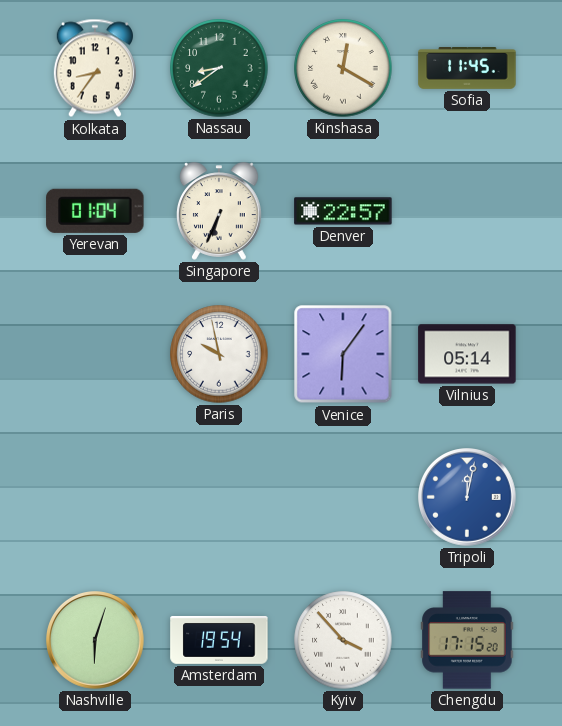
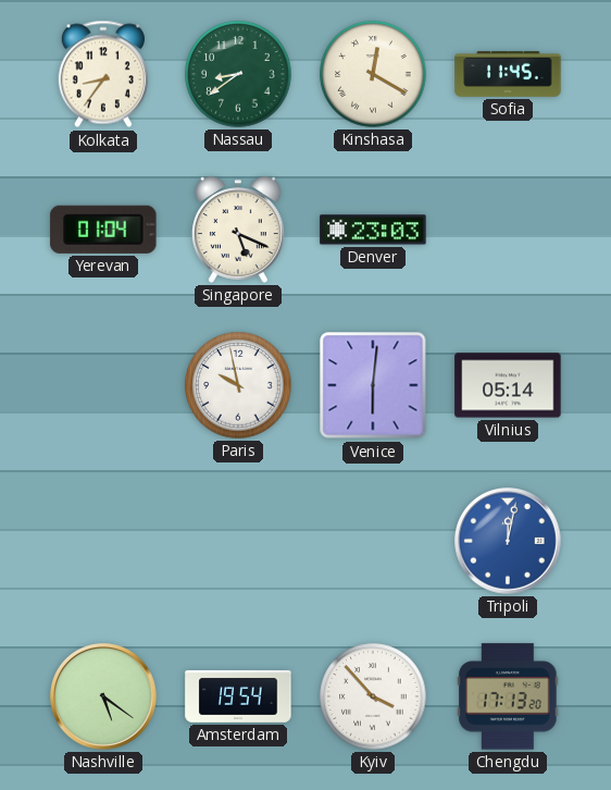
Singapore: 6:34 -> 5:19 (238, 230)
Denver: 22:57 -> 23:03 (373, 230)
Venice: 6:06 -> 6:01 (373, 385)
Nashville: 6:03 -> 5:21 (104, 698)
Chengdu: 17:15 -> 17:13 (508, 696)
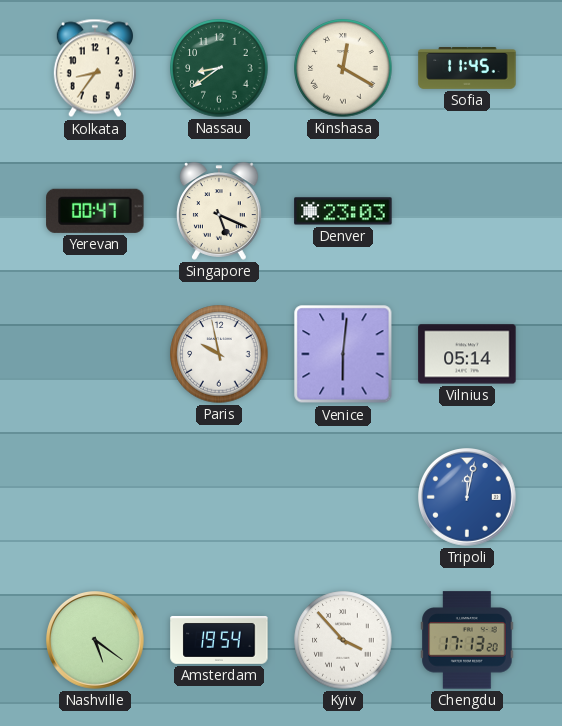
Yerevan: 01:04 -> 00:47 (95, 211)
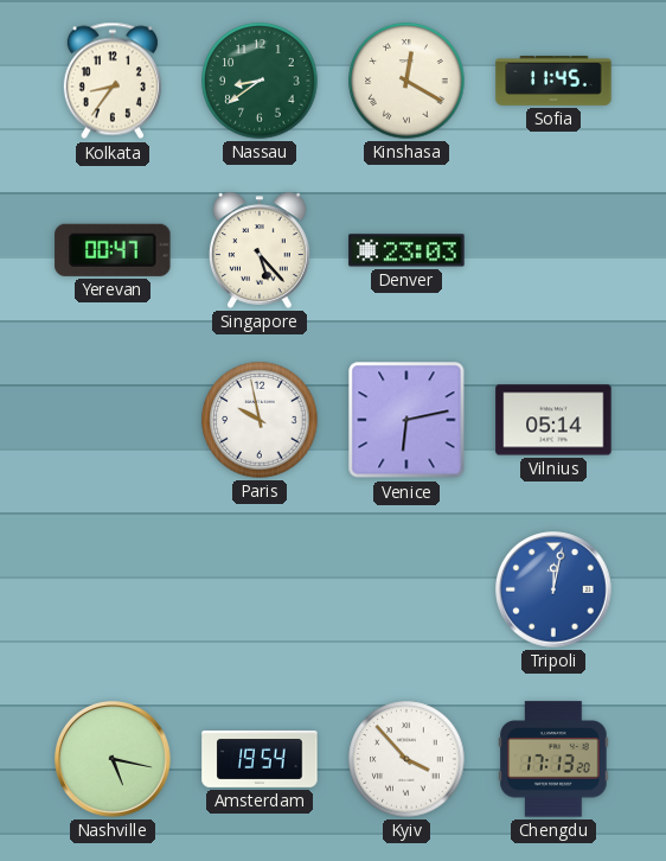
Singapore: 5:19 -> 5:23 (260, 250)
Venice: 6:01 -> 6:13 (406, 420)
Nashville: 5:21 -> 5:17 (114, 760)
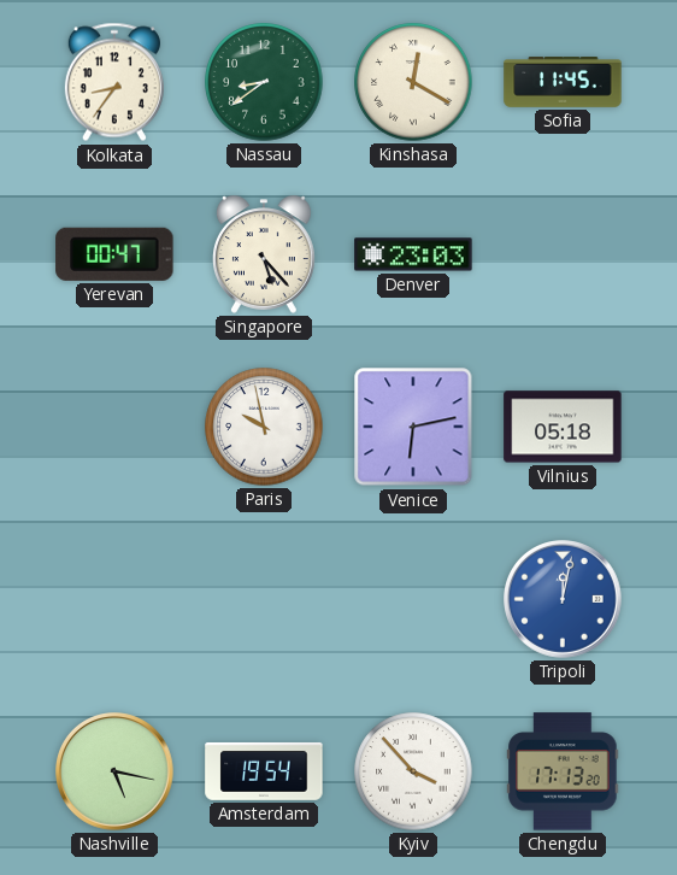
Vilnius: 05:14 -> 05:18 (563, 427)
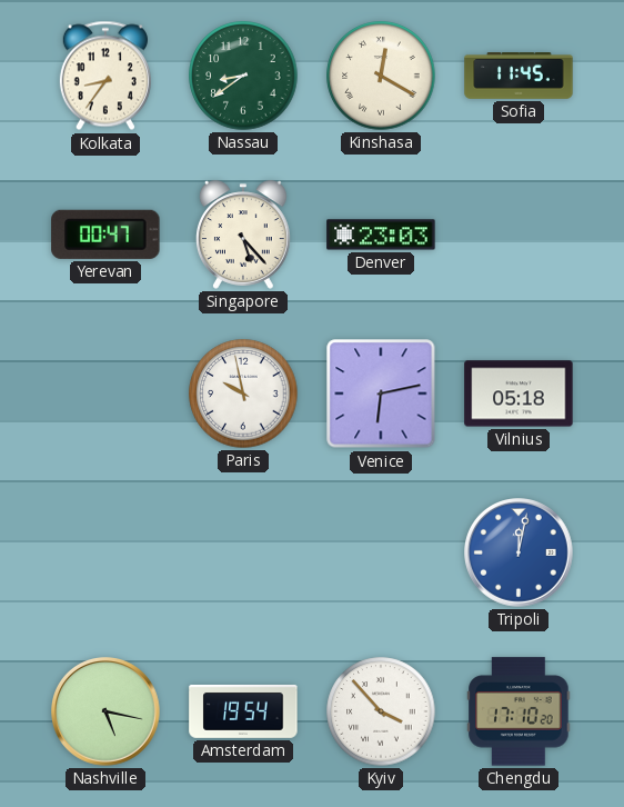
Chengdu: 17:13 -> 17:10 (519, 711)
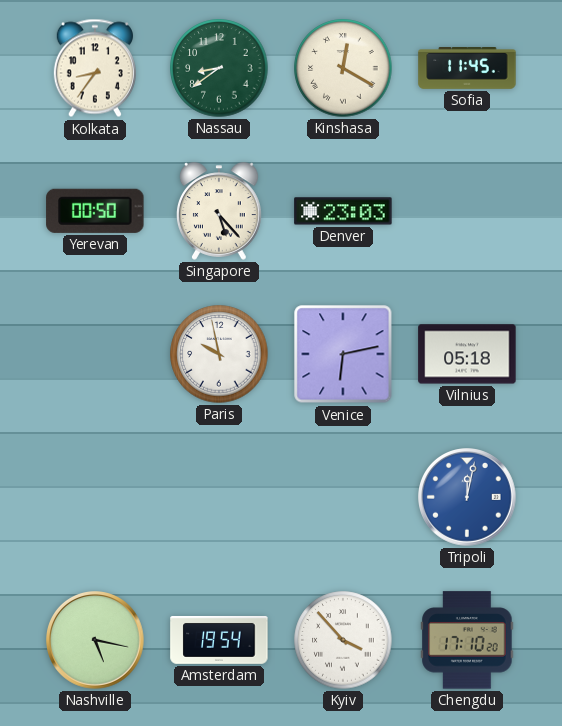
Yerevan: 00:47 -> 00:50 (95, 211)
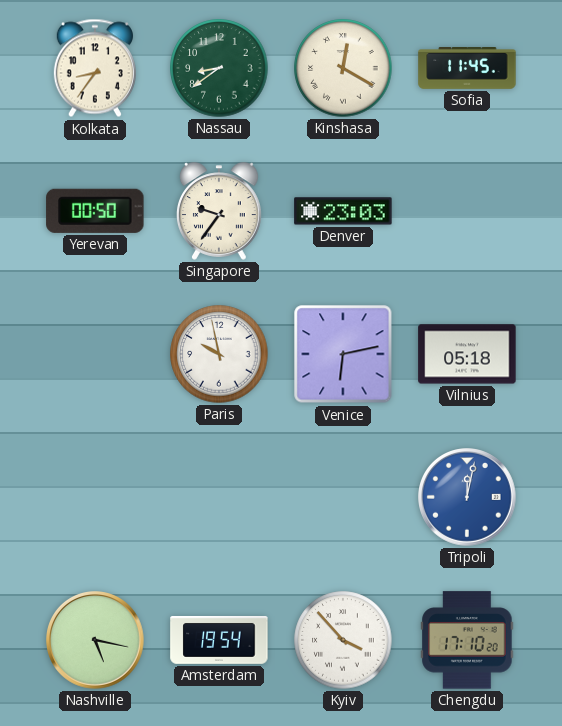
Singapore: 5:23 -> 9:36 (219, 211)
